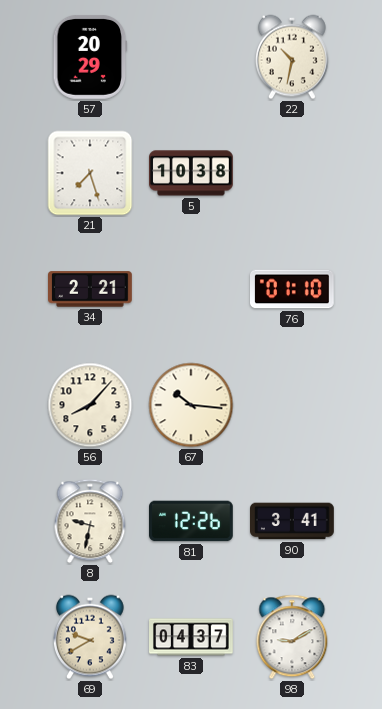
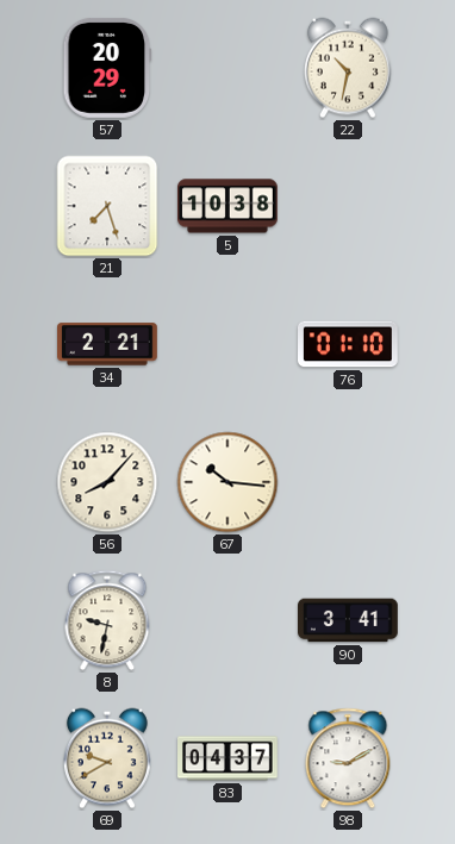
81: 12:26 -> none (192, 521)
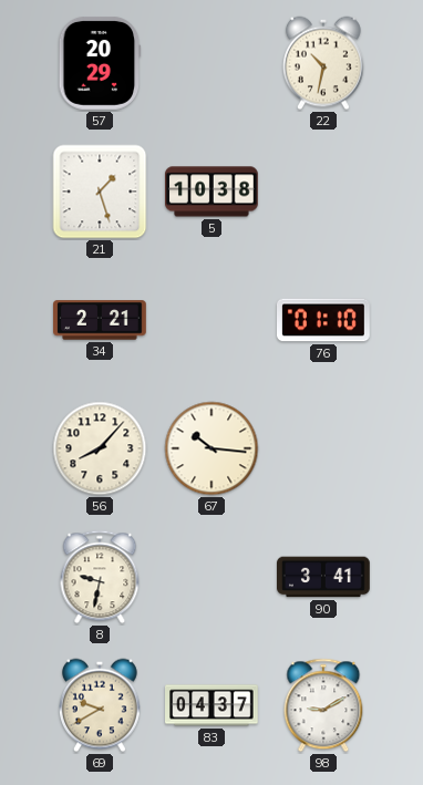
21: 7:27 -> 1:27 (100, 192)
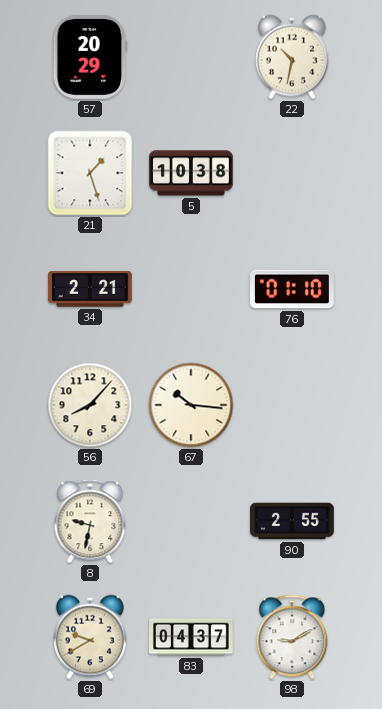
90: 3:41 -> 2:55 (293, 521)
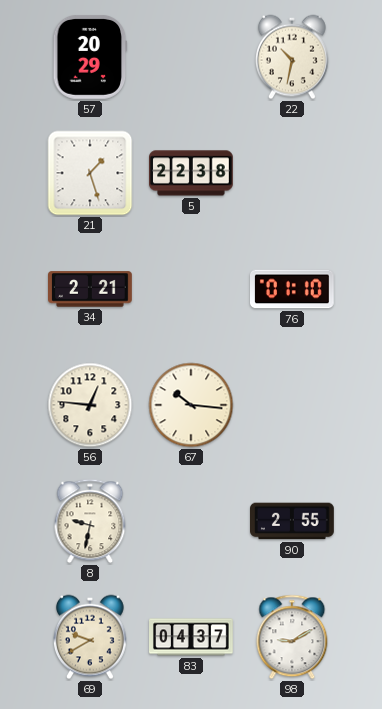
5: 10:38 -> 22:38 (192, 173)
56: 8:07 -> 12:46 (90, 405)
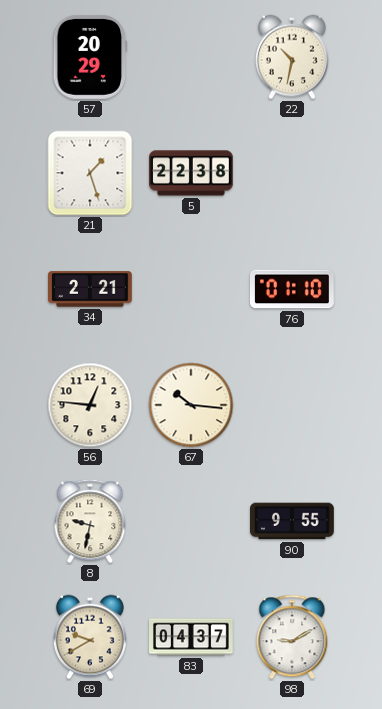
90: 2:55 -> 9:55 (293, 521)
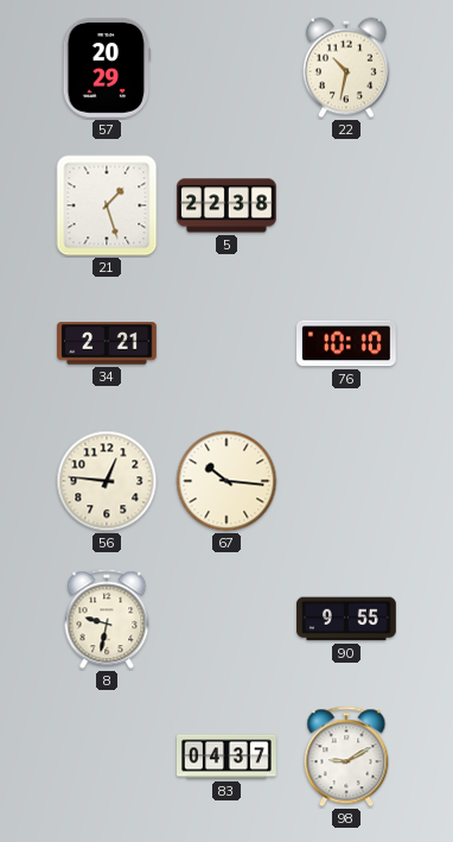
76: 01:10 -> 10:10 (347, 343)
69: 9:40 -> none (90, 637)
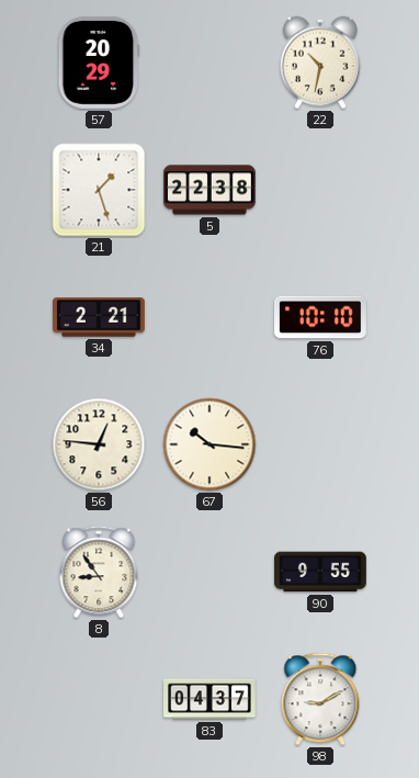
8: 9:32 -> 8:54 (99, 572)
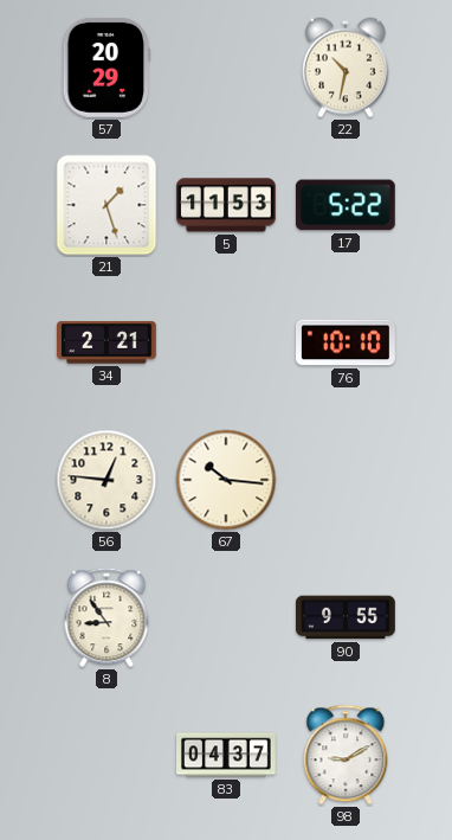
5: 22:38 -> 11:53 (227, 205)
17: none -> 5:22 (346, 205)
